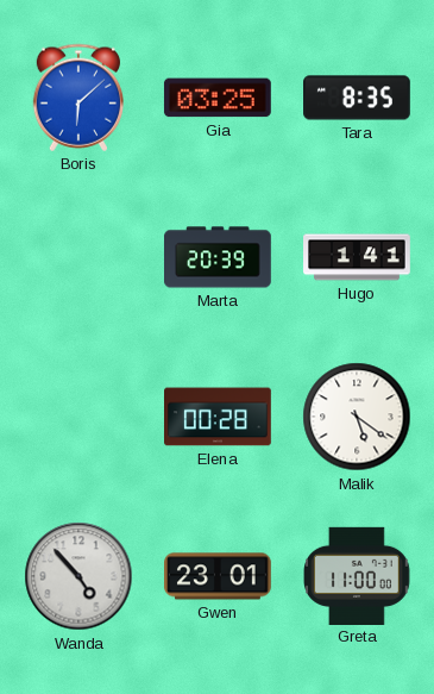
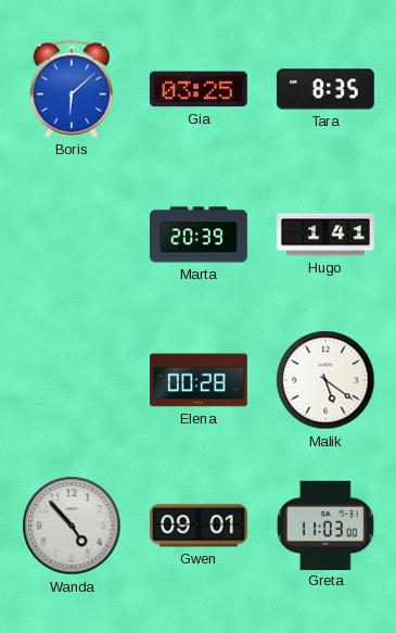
Gwen: 23:01 -> 09:01 (200, 526)
Greta: 11:00 -> 11:03 (327, 524)
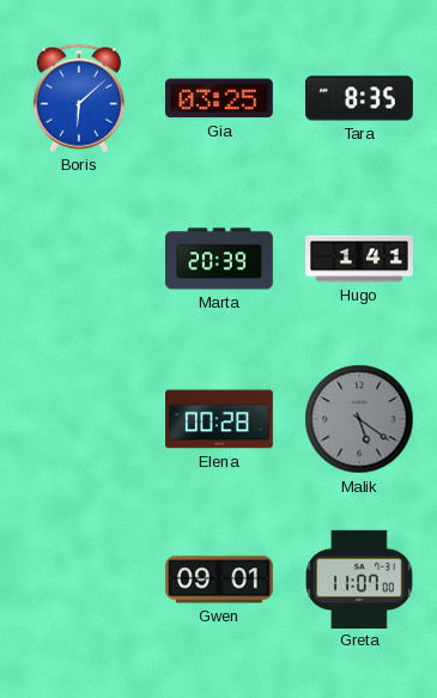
Malik dial: white -> grey (359, 419)
Wanda: 4:53 -> none (72, 526)
Greta: 11:03 -> 11:07 (360, 578)
